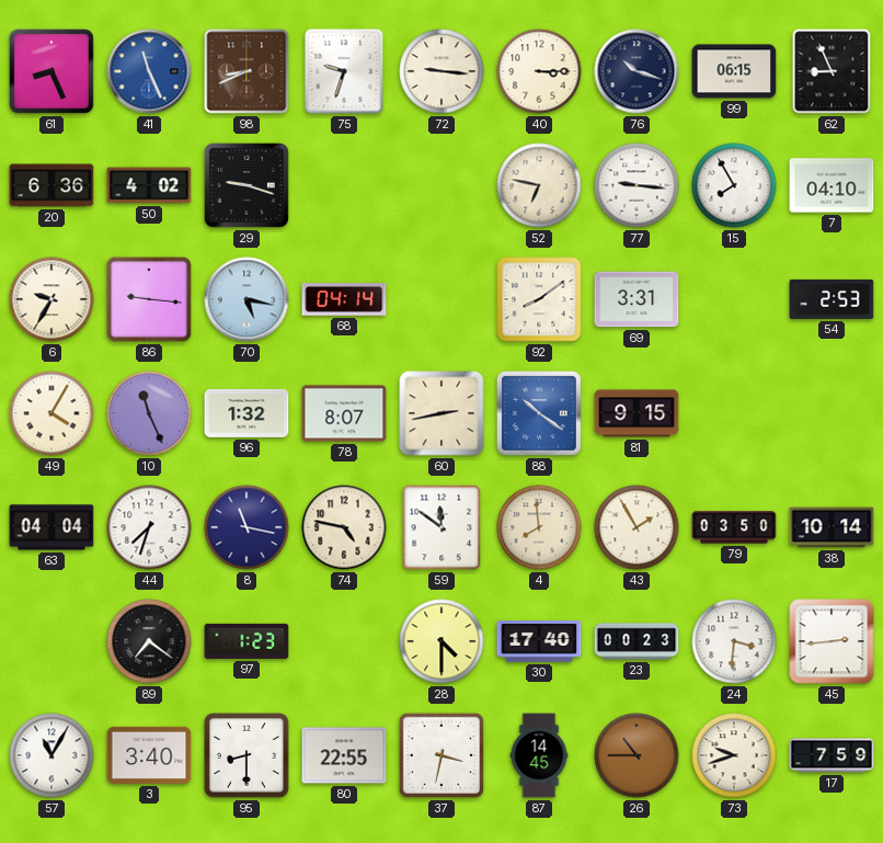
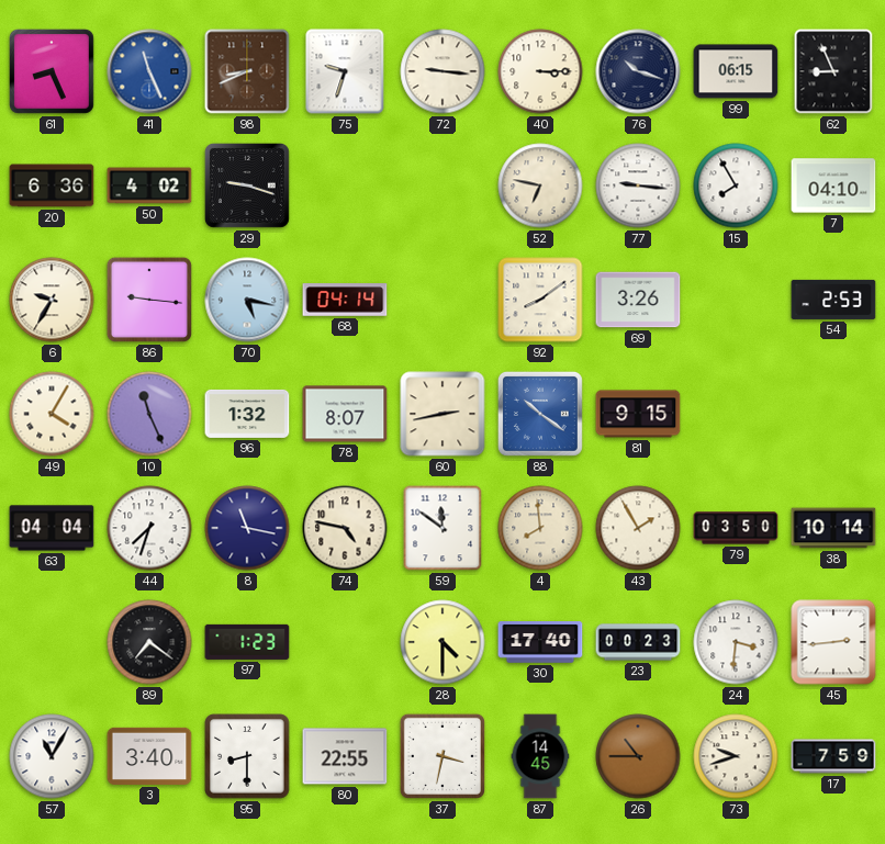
69: 3:31 -> 3:26 (638, 300)
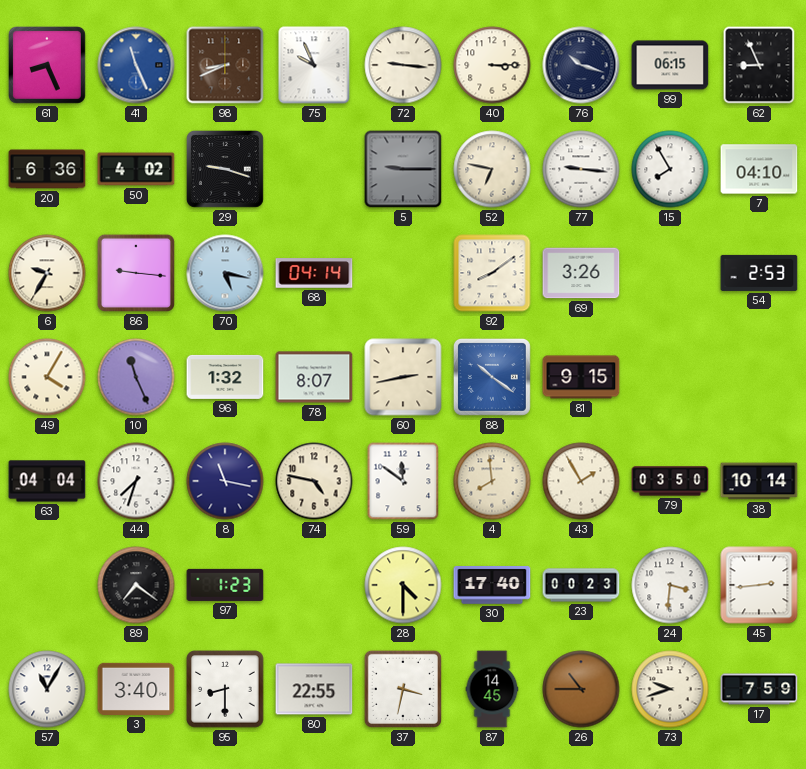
75: 9:33 -> 9:56 (314, 65)
5: none -> 9:15 (403, 169)
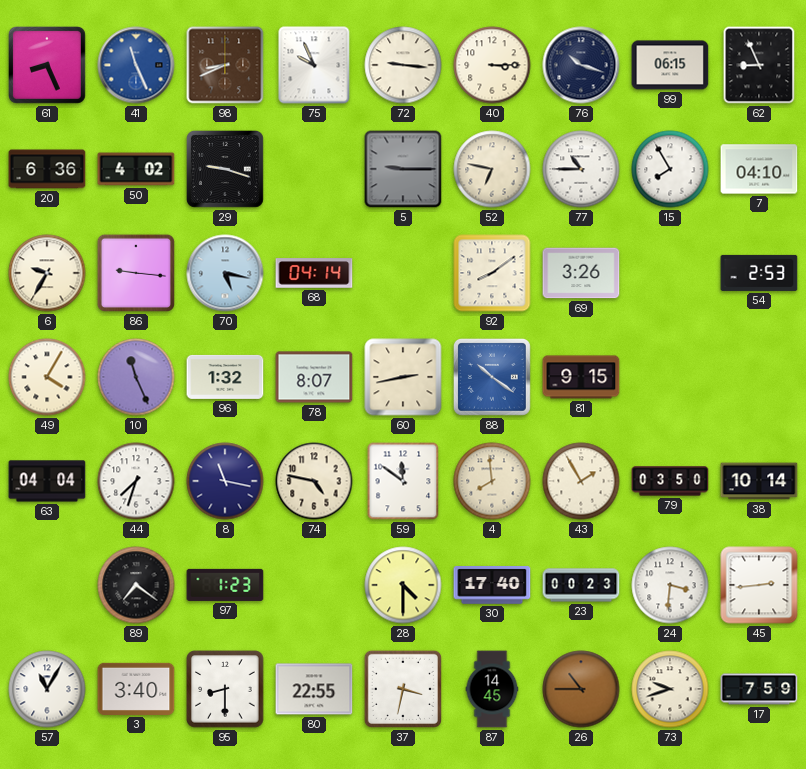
77: 9:16 -> 10:45 (581, 169)
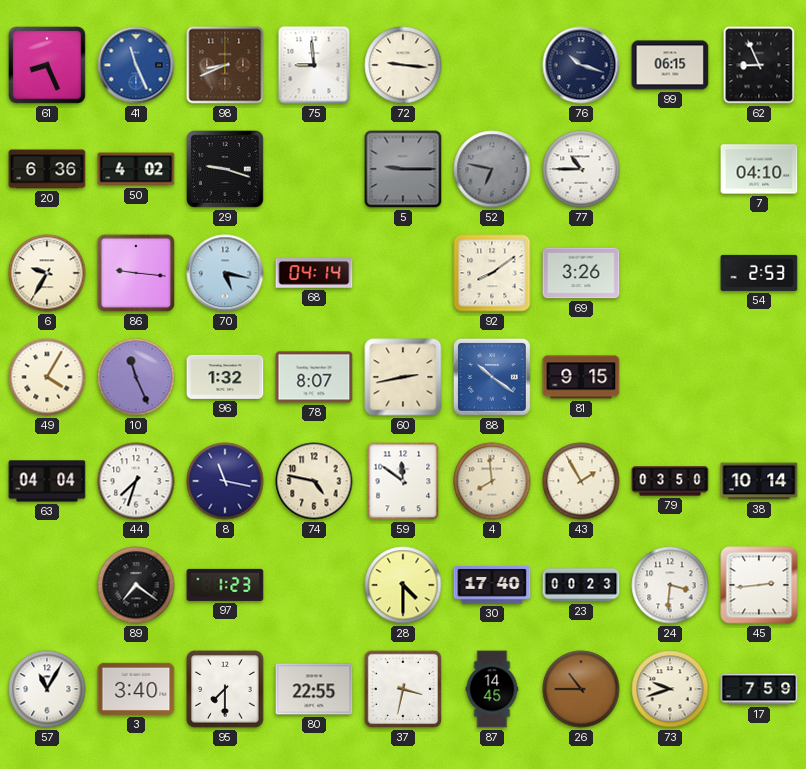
75: 9:56 -> 8:59 (314, 65)
40: 3:15 -> none (492, 65)
52 dial: cream -> grey (492, 169)
15: 7:55 -> none (670, 169)
95: 8:30 -> 7:30 (225, 689)
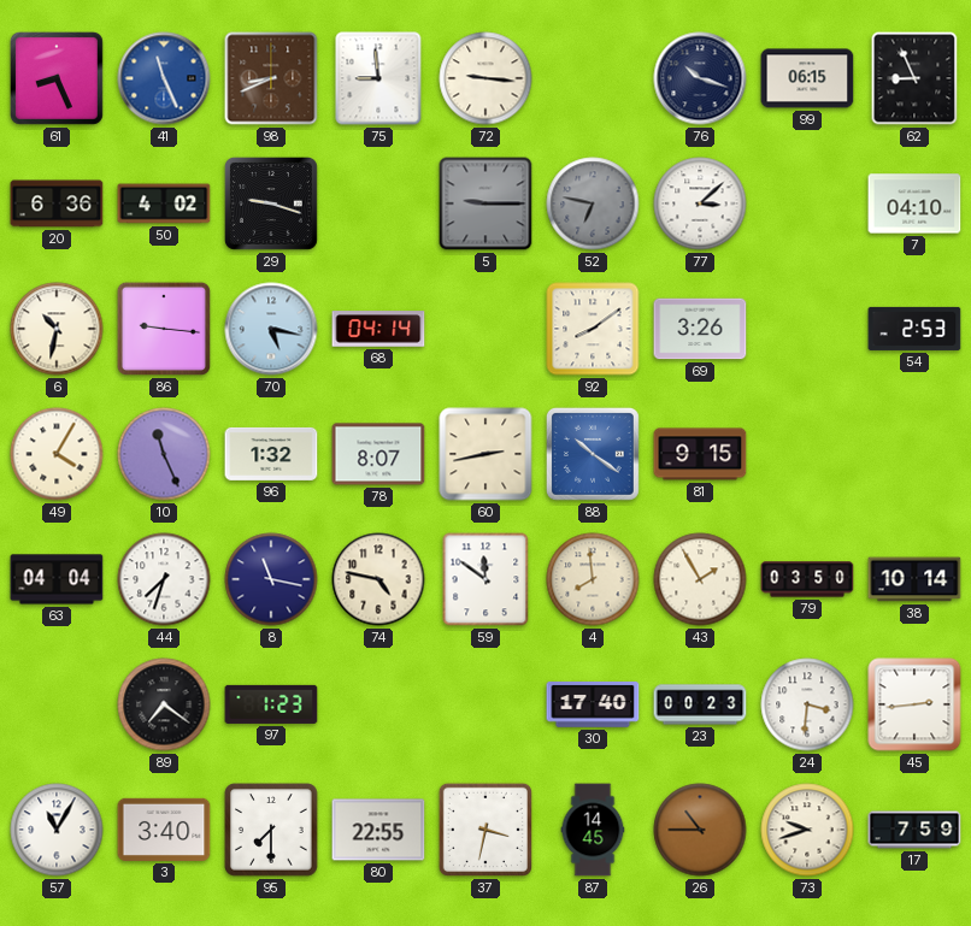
77: 10:45 -> 3:08 (700, 204)
6: 9:35 -> 10:32 (57, 329)
28: 4:30 -> none (403, 585)
